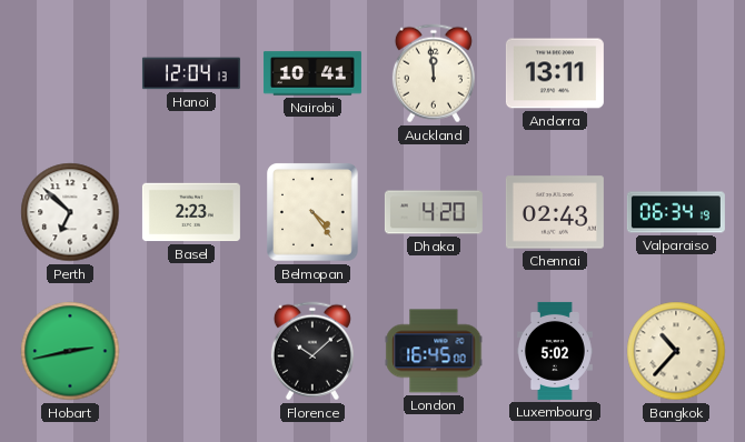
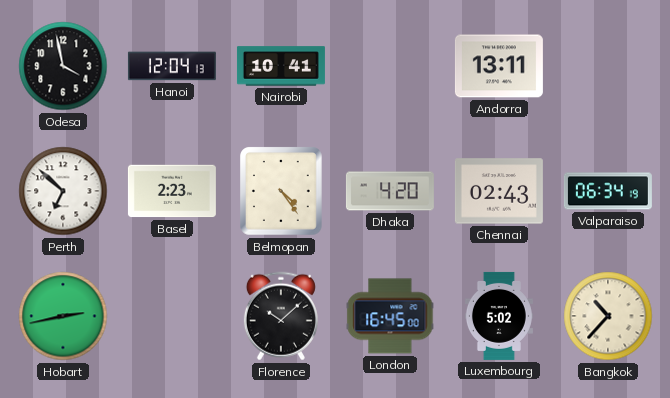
Odesa: none -> 3:58 (63, 66)
Auckland: 11:59 -> none (434, 73)
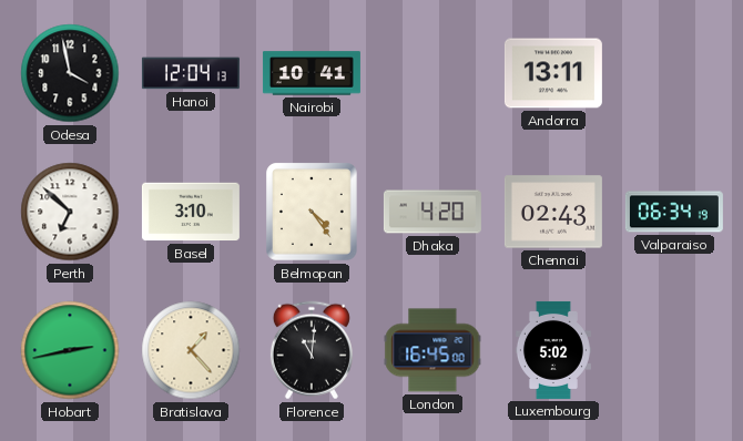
Basel: 2:23 -> 3:10 (191, 212)
Bratislava: none -> 1:23 (191, 350)
Florence: 10:08 -> 11:01 (312, 350)
Bangkok: 10:37 -> none (608, 316)
